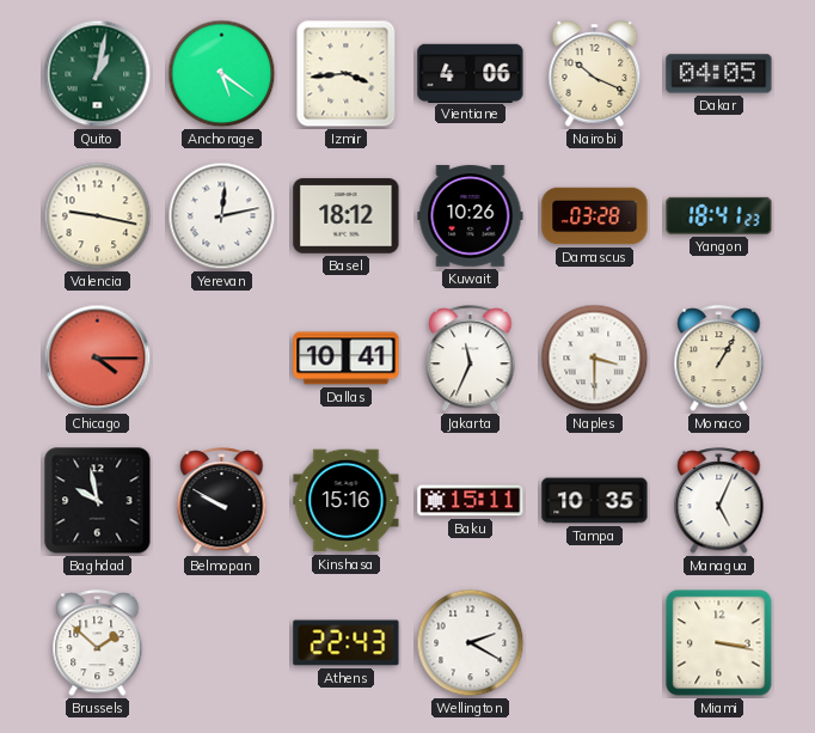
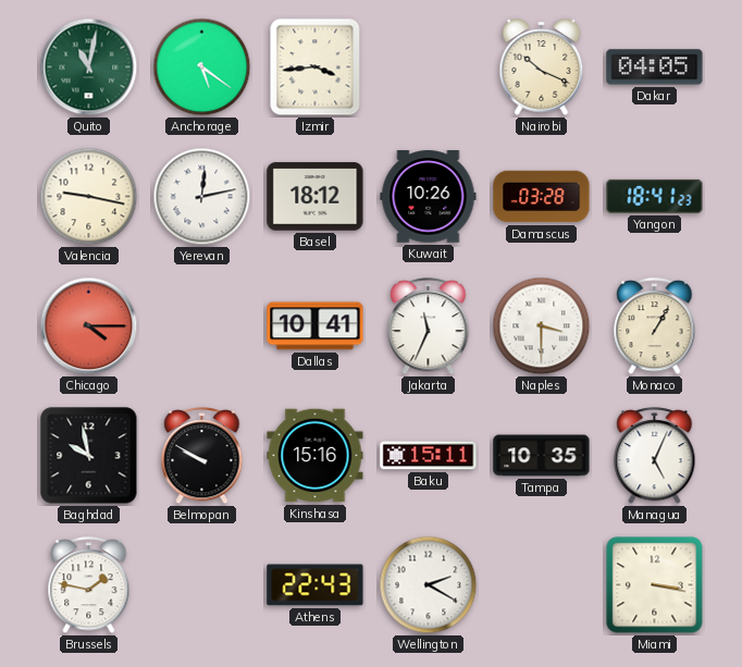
Quito: 1:02 -> 11:02 (89, 67)
Vientiane: 4:06 -> none (471, 73)
Brussels: 1:52 -> 1:47 (89, 585)
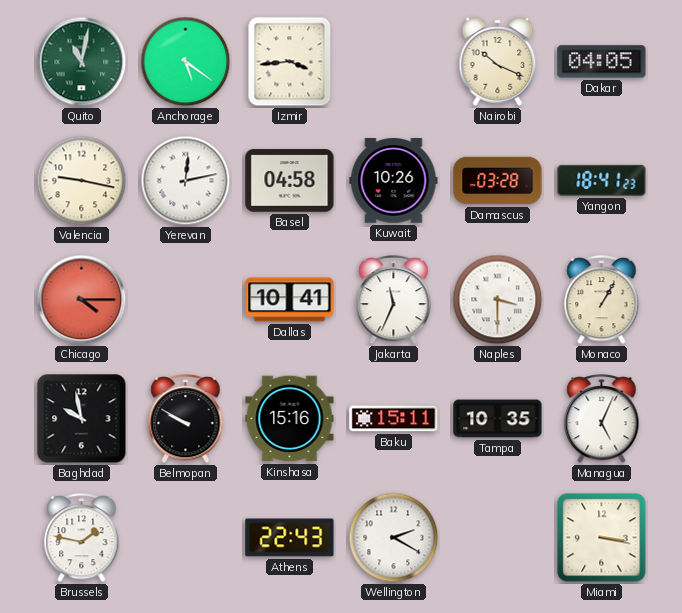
Basel: 18:12 -> 04:58 (290, 181)
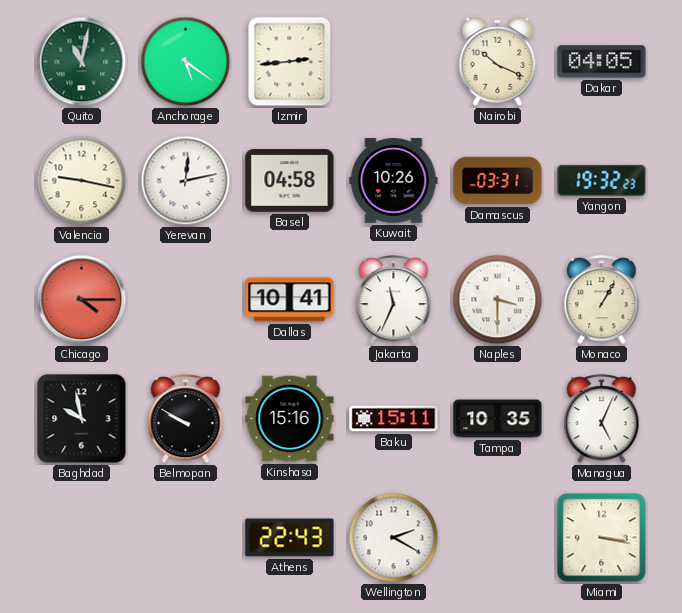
Izmir: 3:44 -> 2:44 (290, 62)
Damascus: 03:28 -> 03:31 (498, 181)
Yangon: 18:41 -> 19:32 (602, 180)
Brussels: 1:47 -> none (82, 538)
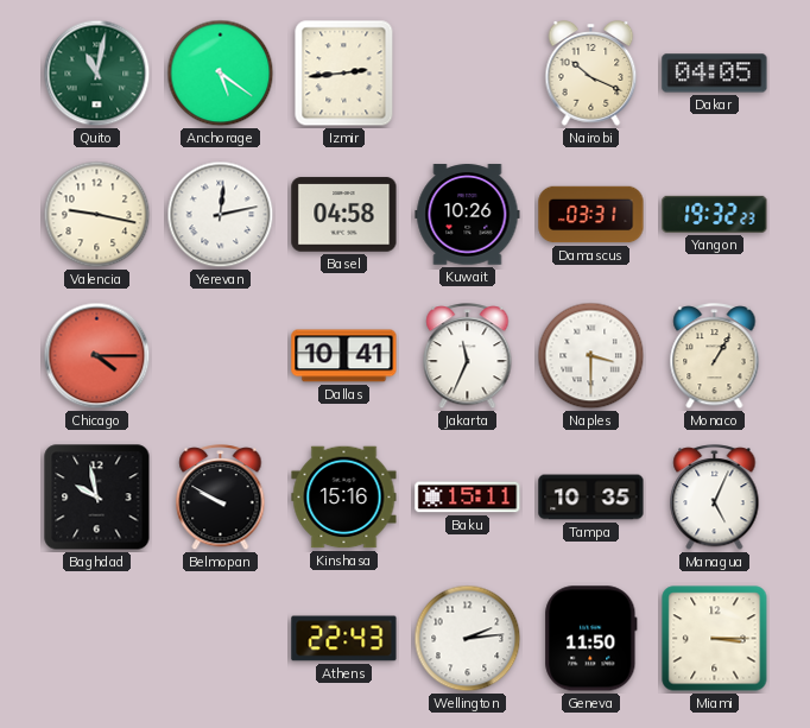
Wellington: 2:20 -> 2:14 (468, 639)
Geneva: none -> 11:50 (591, 639)
Miami: 3:17 -> 3:15 (715, 639)
